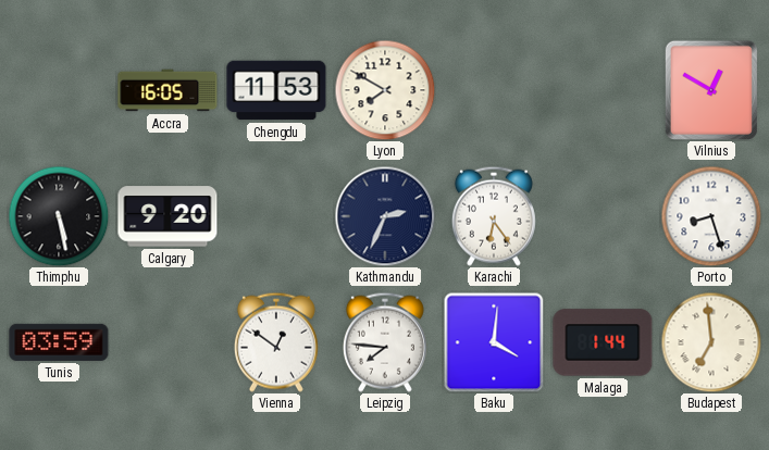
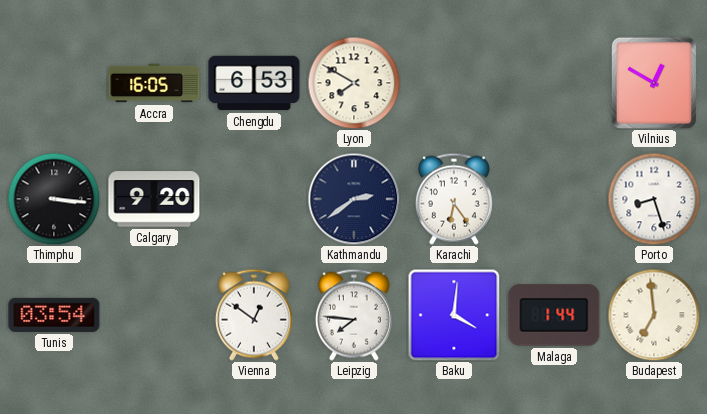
Chengdu: 11:53 -> 6:53 (254, 83)
Thimphu: 5:28 -> 3:16 (54, 199)
Kathmandu: 2:34 -> 2:39 (354, 199)
Tunis: 03:59 -> 03:54 (54, 315)
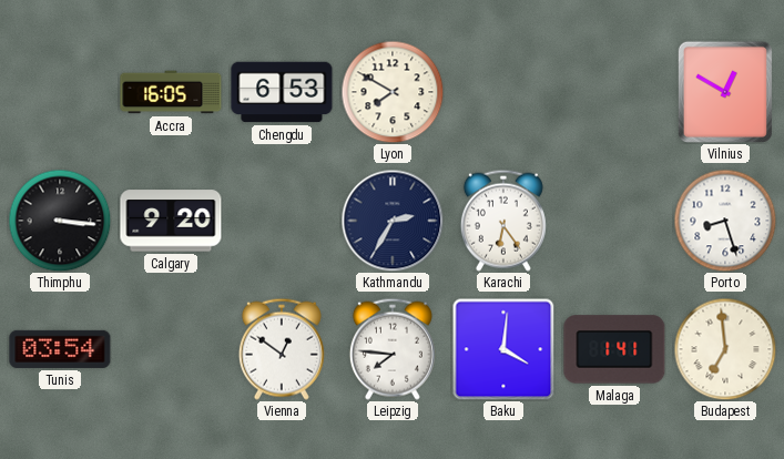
Kathmandu: 2:39 -> 2:35 (393, 221)
Malaga: 1:44 -> 1:41 (614, 349)
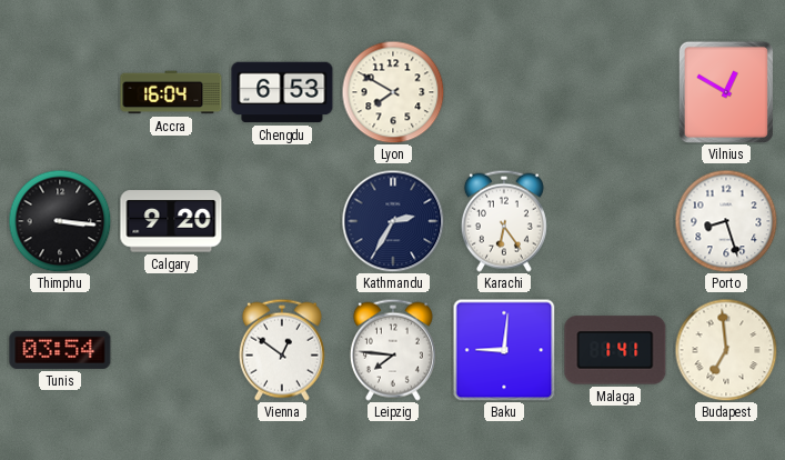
Accra: 16:05 -> 16:04 (171, 92)
Baku: 4:01 -> 9:01 (504, 350)
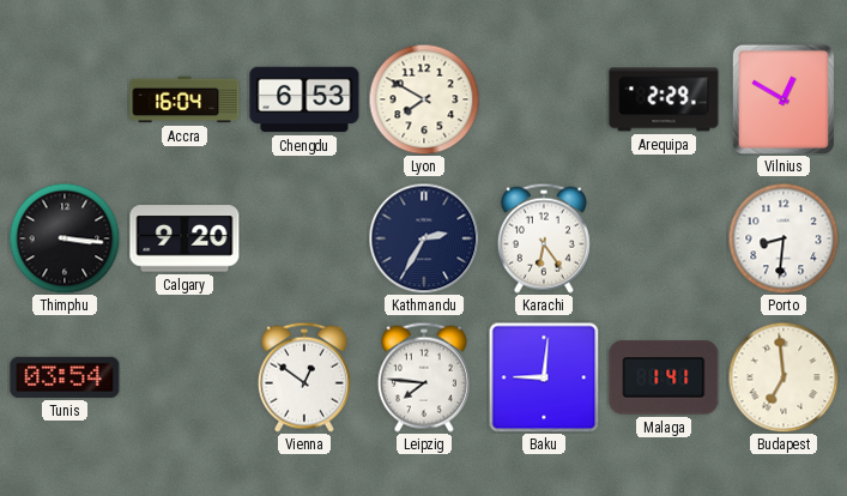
Arequipa: none -> 2:29 (664, 99)
Porto: 8:27 -> 8:31 (784, 238)
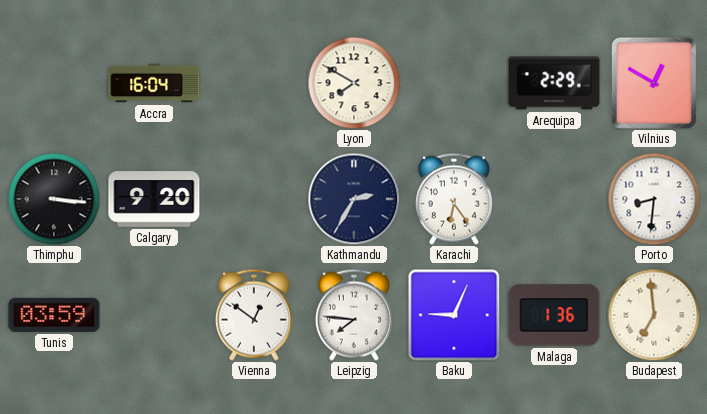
Chengdu: 6:53 -> none (304, 99)
Tunis: 03:54 -> 03:59 (54, 315)
Baku: 9:01 -> 9:04 (454, 315)
Malaga: 1:41 -> 1:36 (554, 315)
